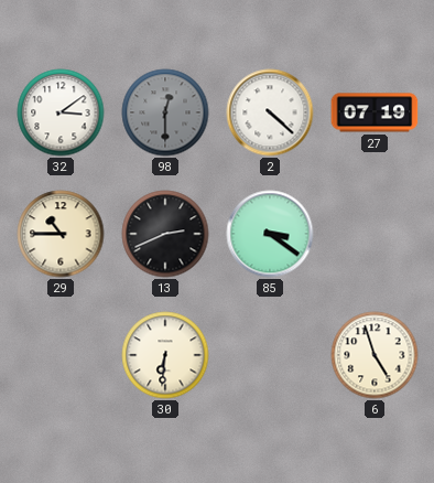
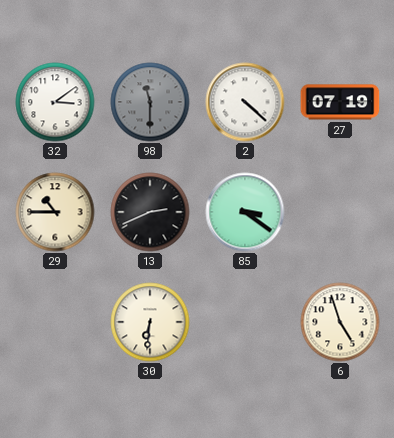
98: 12:30 -> 11:30 (150, 102)
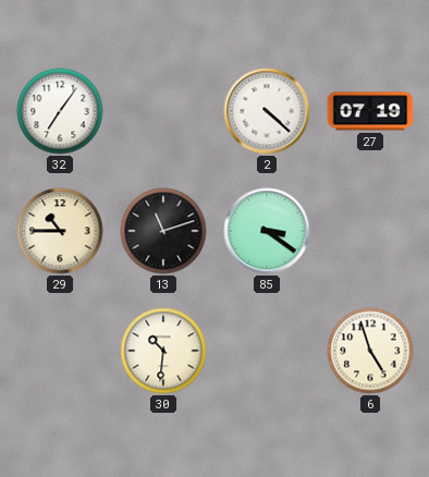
32: 3:09 -> 7:06 (60, 111)
98: 11:30 -> none (150, 102)
13: 2:41 -> 11:12 (163, 231)
30: 6:31 -> 10:31 (163, 351)
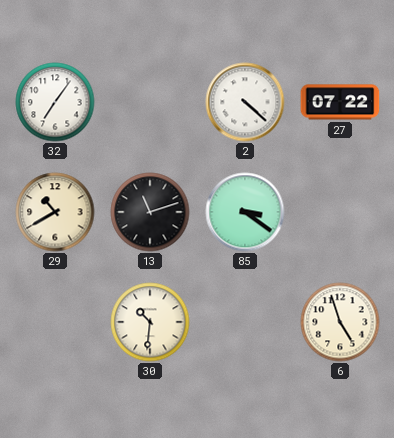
27: 07:19 -> 07:22 (340, 102)
29: 10:45 -> 10:40 (55, 212)
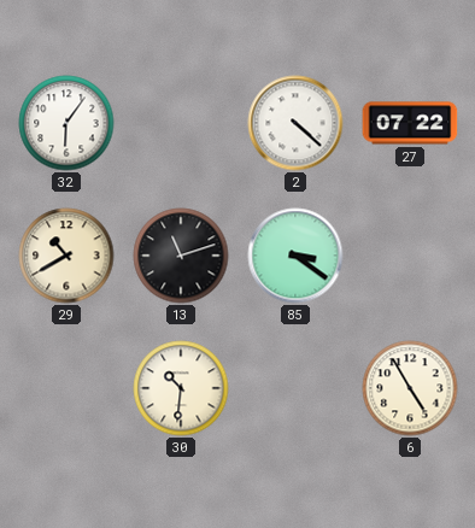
32: 7:06 -> 6:06 (66, 123)
6: 4:57 -> 4:55 (410, 388)
